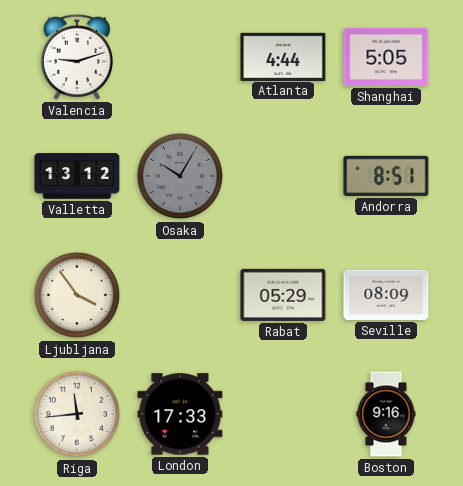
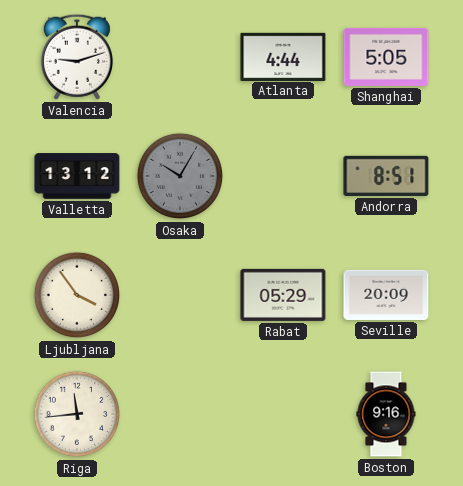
Seville: 08:09 -> 20:09 (386, 295)
London: 17:33 -> none (180, 414)
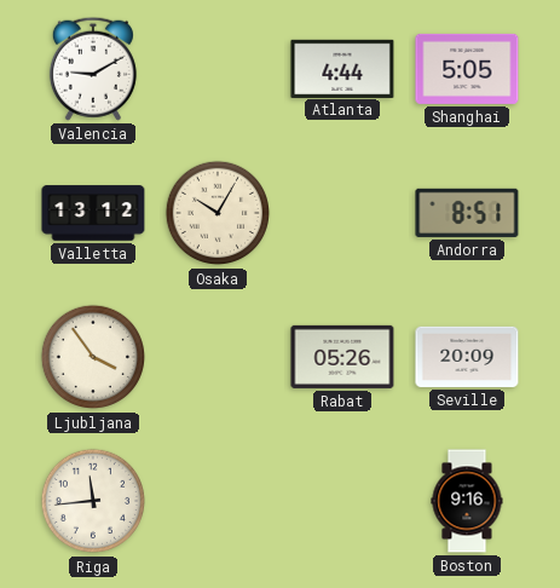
Valencia: 9:12 -> 9:10 (93, 69)
Osaka dial: grey -> cream (218, 213)
Rabat: 05:29 -> 05:26 (342, 357)
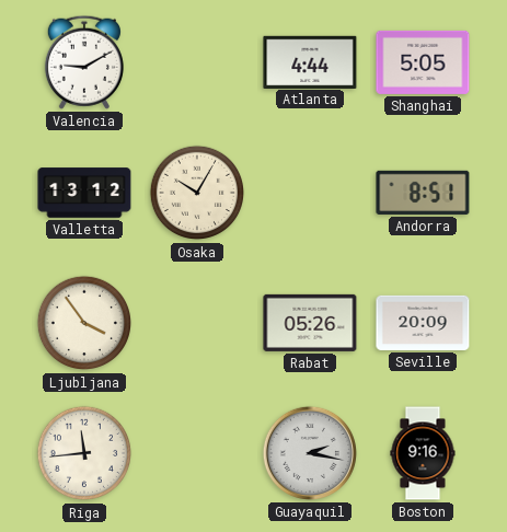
Guayaquil: none -> 2:17 (310, 453)
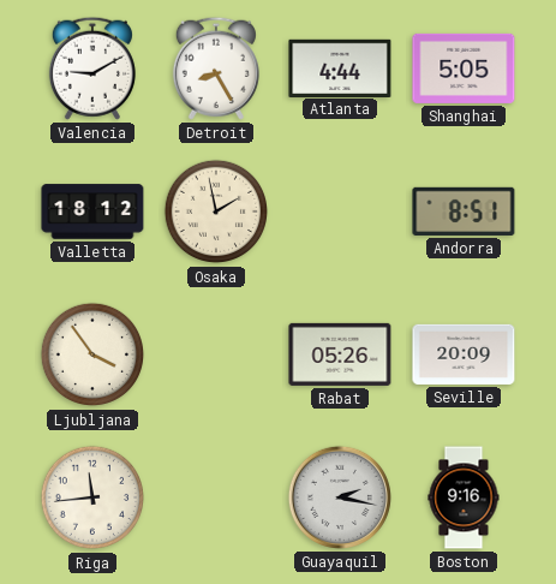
Detroit: none -> 8:25 (216, 68)
Valletta: 13:12 -> 18:12 (92, 211)
Osaka: 10:05 -> 1:58 (216, 211)
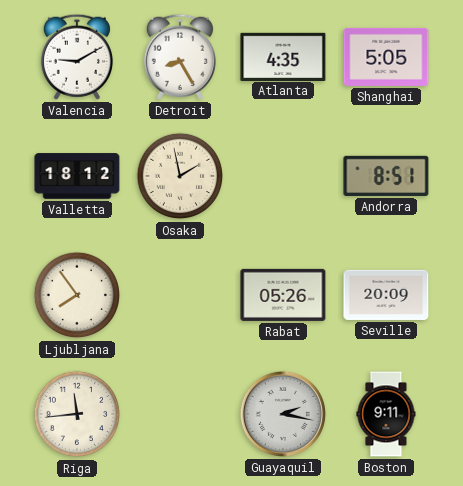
Atlanta: 4:44 -> 4:35 (283, 56)
Ljubljana: 3:54 -> 7:54 (77, 295)
Boston: 9:16 -> 9:11 (386, 414)
